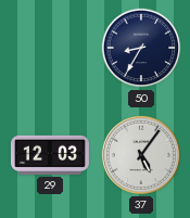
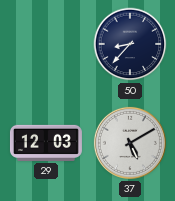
50: 8:35 -> 8:37 (130, 44)
37: 5:06 -> 5:10 (130, 143)
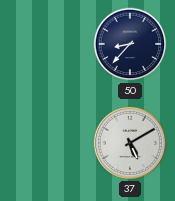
29: 12:03 -> none (46, 143)
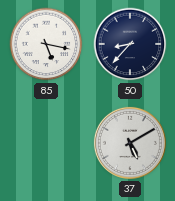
85: none -> 5:17 (46, 44)
